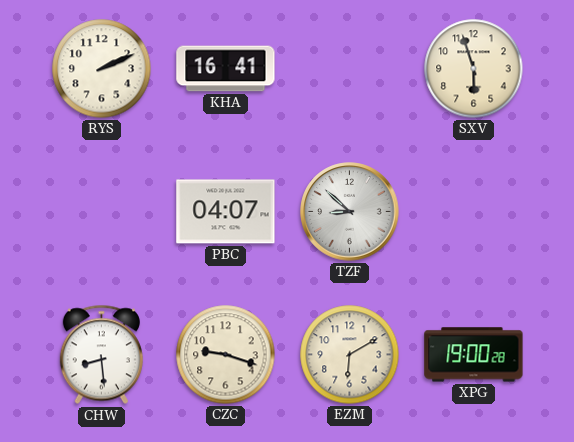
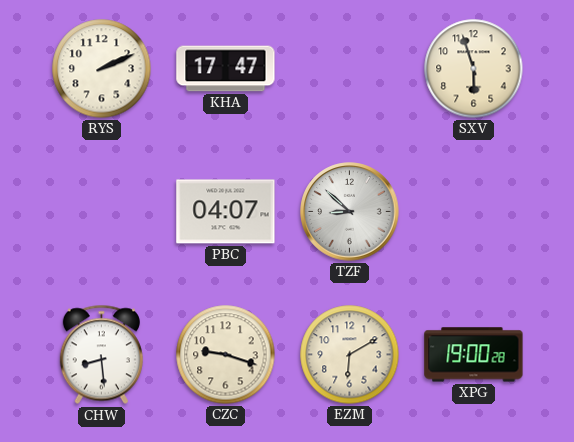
KHA: 16:41 -> 17:47 (226, 69)
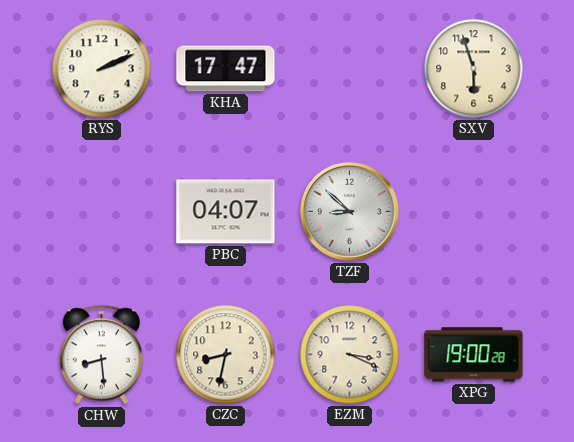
CZC: 9:18 -> 8:32 (226, 355)
EZM: 6:10 -> 3:19 (350, 355)
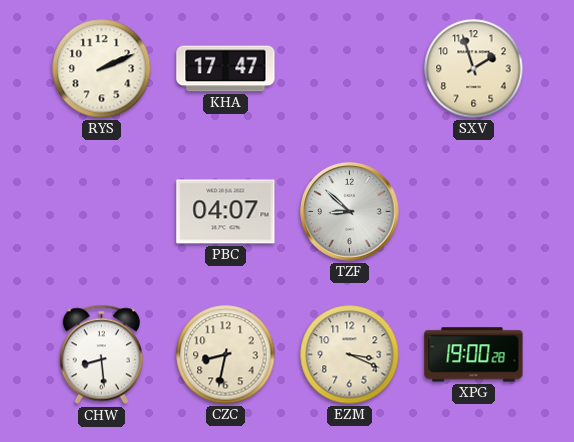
SXV: 5:57 -> 1:57 (474, 69)
